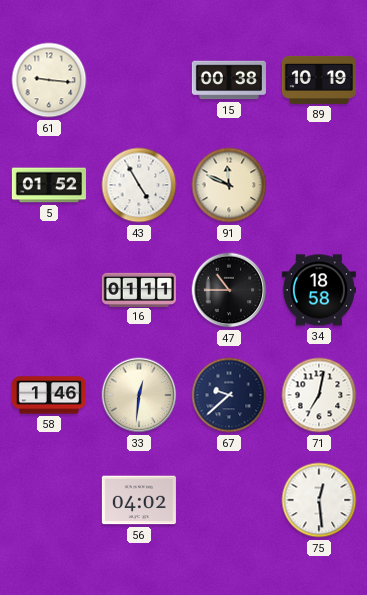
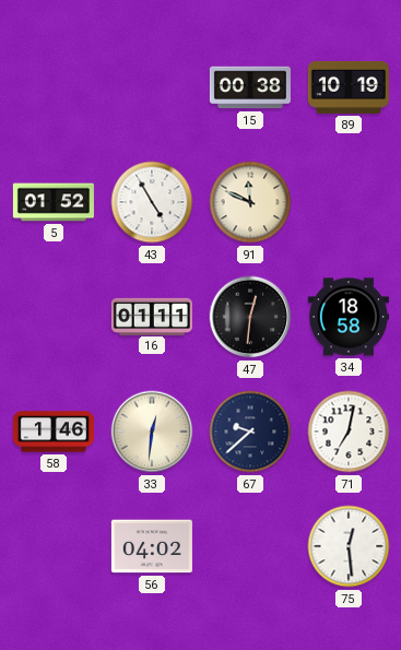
61: 9:16 -> none (49, 80)
47: 10:45 -> 12:31 (250, 317)
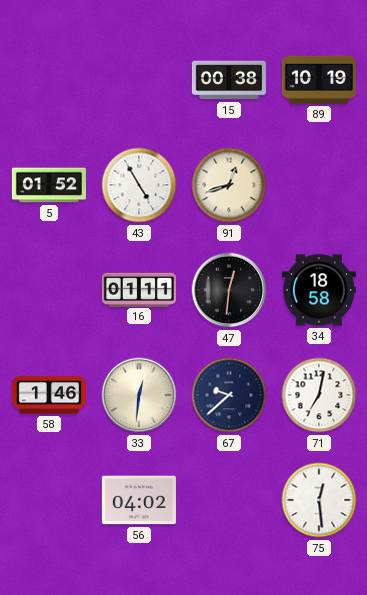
91: 11:49 -> 12:42 (229, 185)
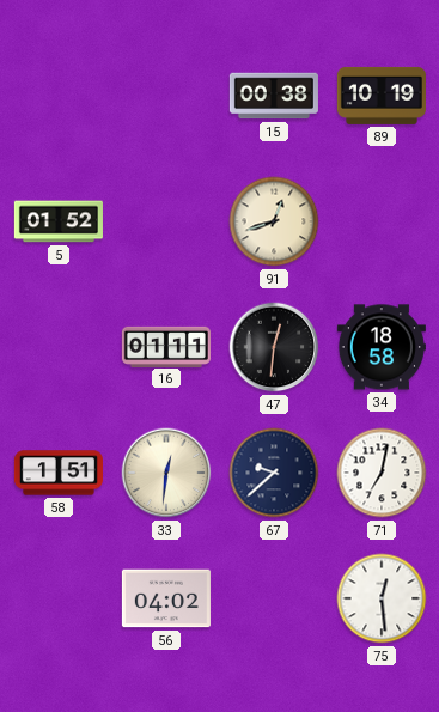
43: 4:55 -> none (139, 185)
58: 1:46 -> 1:51 (59, 473)
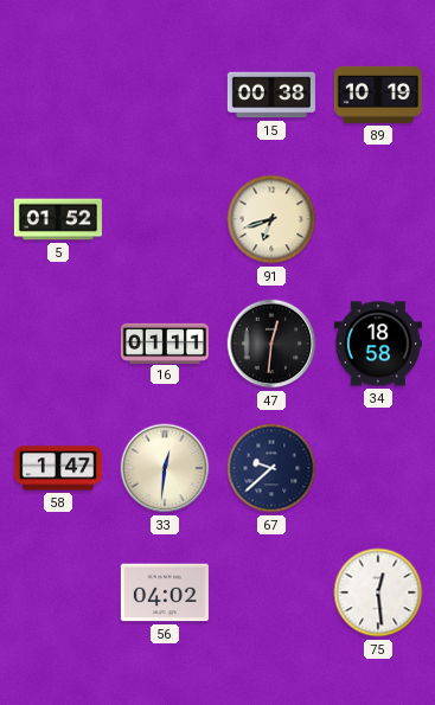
91: 12:42 -> 6:42 (271, 219)
58: 1:51 -> 1:47 (58, 468)
71: 7:02 -> none (382, 473)
